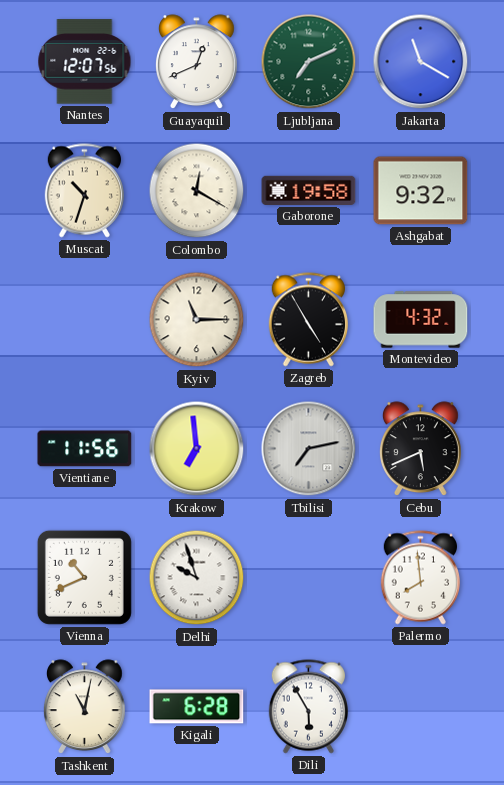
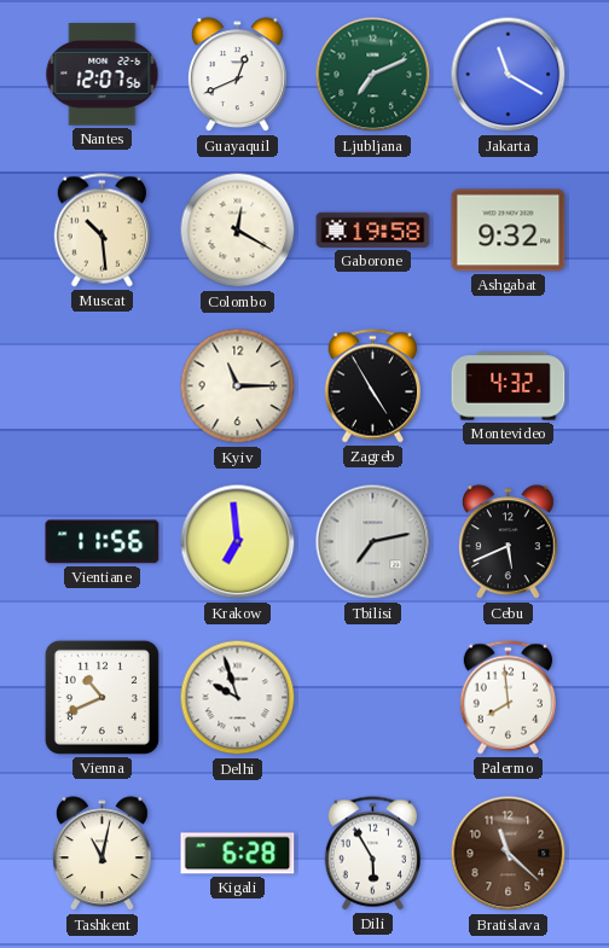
Muscat: 10:33 -> 10:29 (101, 231)
Bratislava: none -> 11:22 (509, 854)
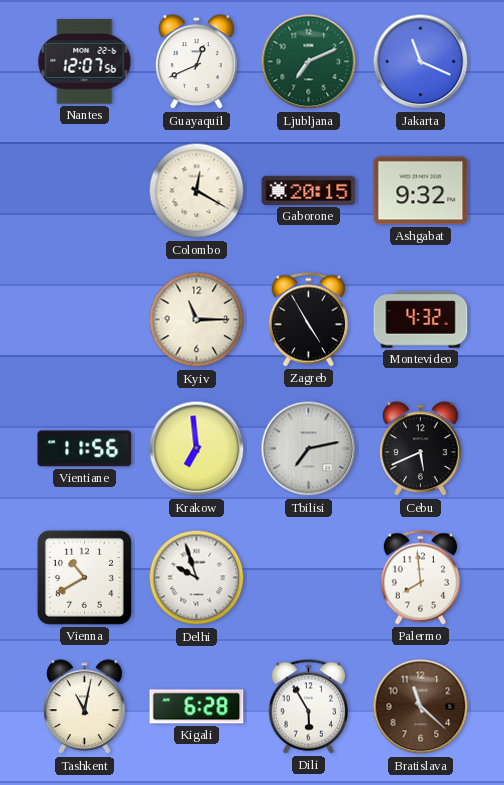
Jakarta: 11:20 -> 11:19 (421, 62)
Muscat: 10:29 -> none (101, 231)
Gaborone: 19:58 -> 20:15 (309, 190)
Vienna: 10:41 -> 10:40 (84, 577)
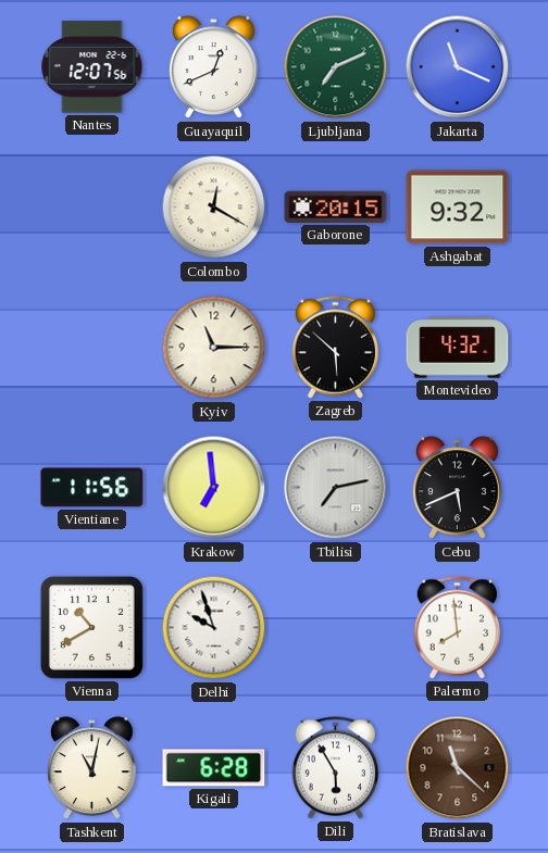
Zagreb: 4:55 -> 5:52 (335, 348)
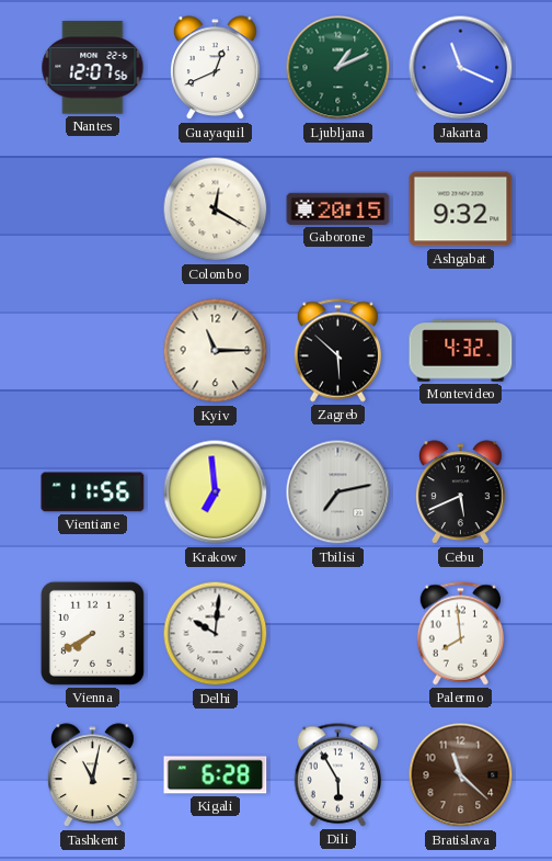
Ljubljana: 7:11 -> 1:11 (338, 68)
Vienna: 10:40 -> 7:40 (92, 633)
Delhi: 9:57 -> 10:01 (216, 634)
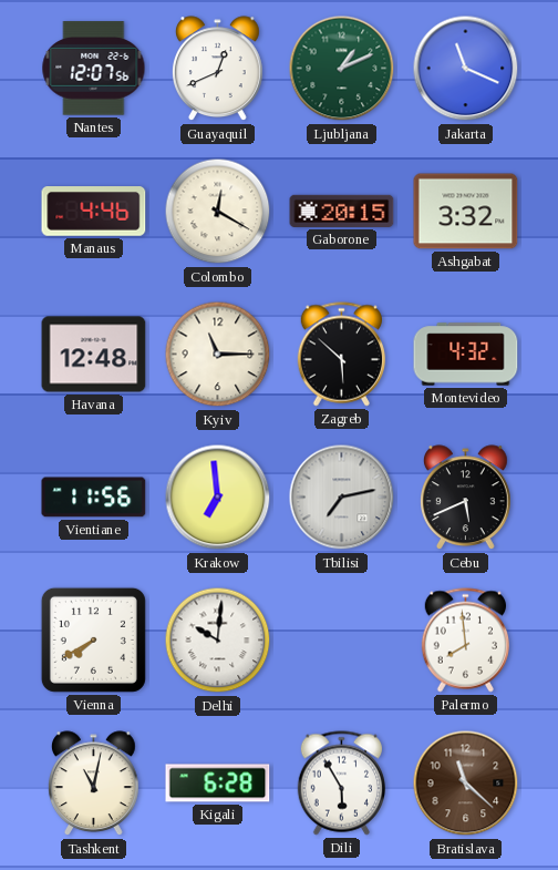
Manaus: none -> 4:46 (94, 212)
Ashgabat: 9:32 -> 3:32 (466, 212)
Havana: none -> 12:48 (94, 355)
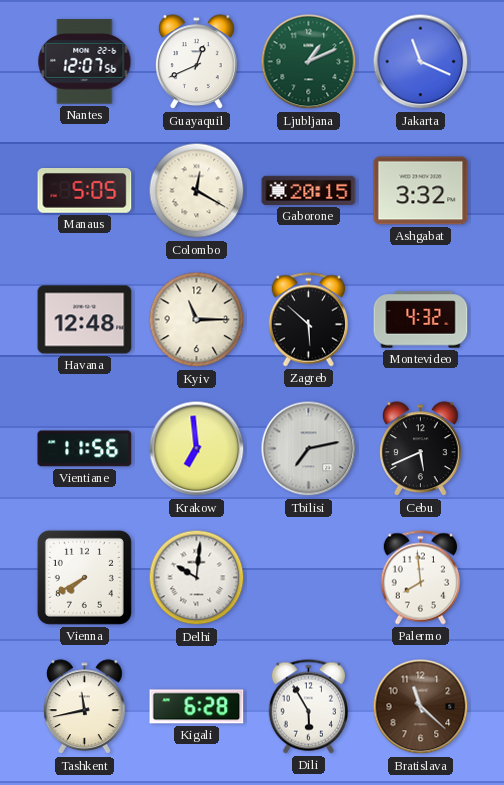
Manaus: 4:46 -> 5:05 (85, 191)
Tashkent: 11:02 -> 11:43 (85, 707)
